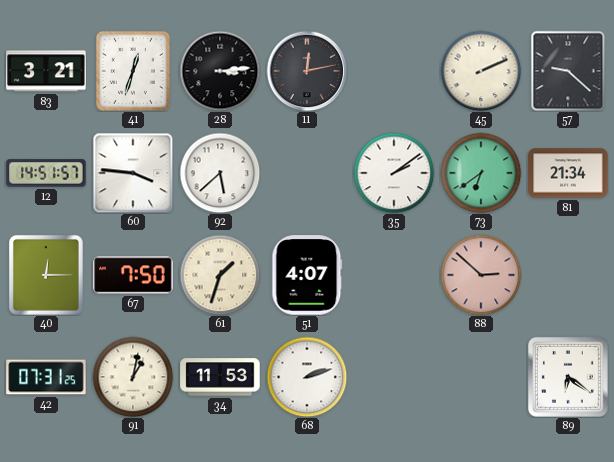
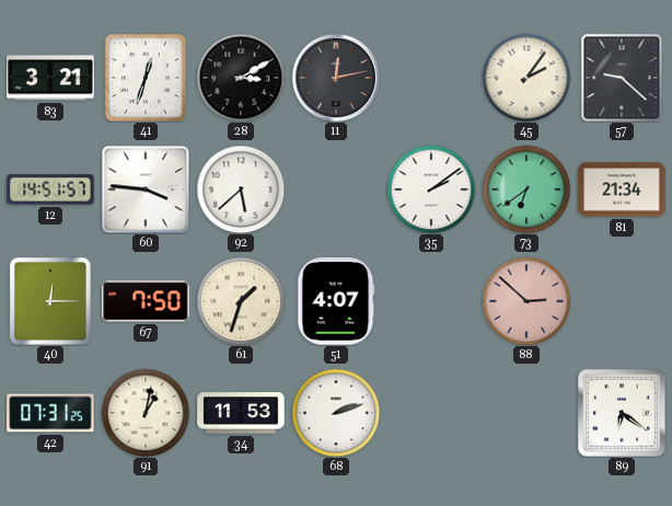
28: 3:14 -> 3:10 (241, 78)
45: 2:11 -> 2:06 (526, 78)
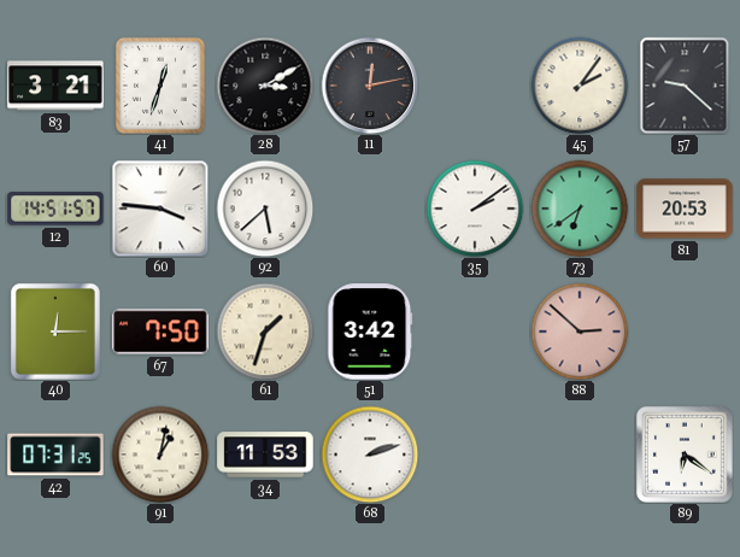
81: 21:34 -> 20:53 (685, 209)
51: 4:07 -> 3:42 (370, 332)
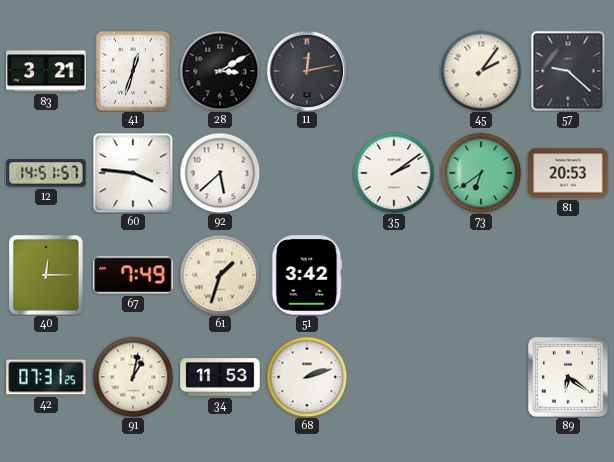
67: 7:50 -> 7:49 (133, 275)
88: 2:52 -> none (580, 332)
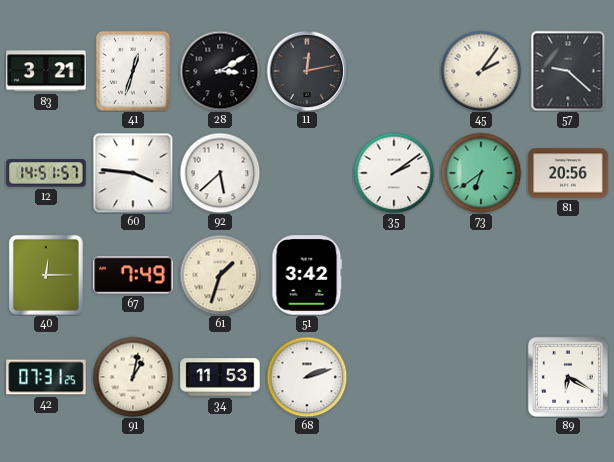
81: 20:53 -> 20:56 (568, 173)
89: 6:21 -> 6:20 (568, 377)
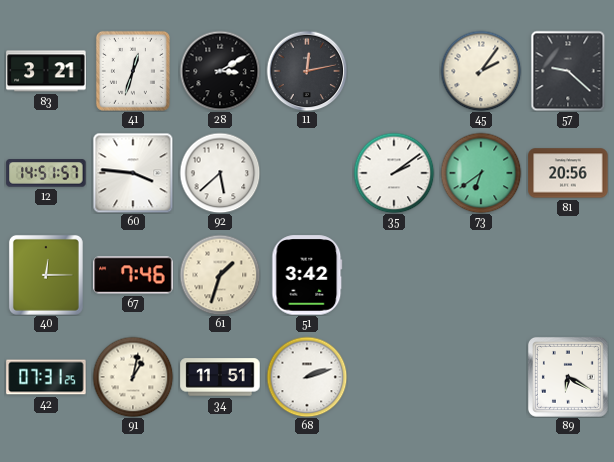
67: 7:49 -> 7:46 (133, 275)
34: 11:53 -> 11:51 (220, 377)
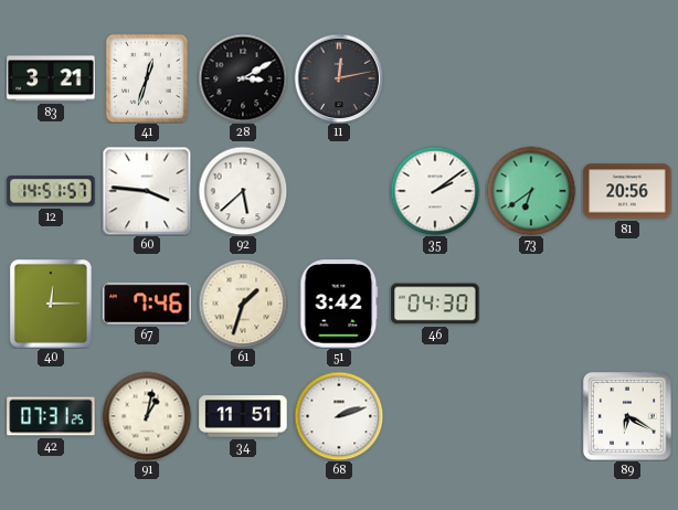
45: 2:06 -> none (481, 71)
57: 9:22 -> none (568, 71)
46: none -> 04:30 (435, 304)
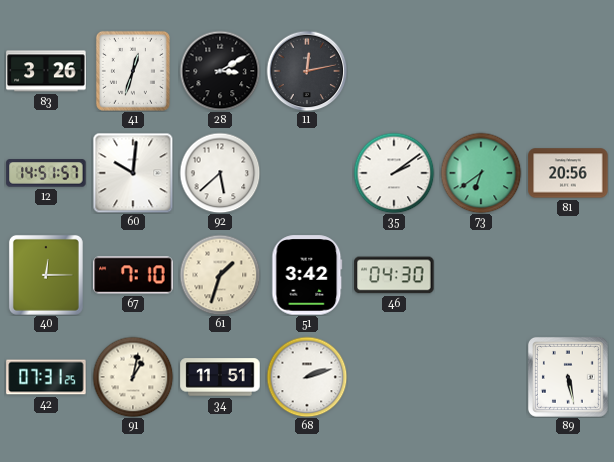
83: 3:21 -> 3:26 (46, 71)
60: 3:46 -> 10:01 (133, 173)
67: 7:46 -> 7:10 (133, 275)
89: 6:20 -> 5:28 (568, 377)
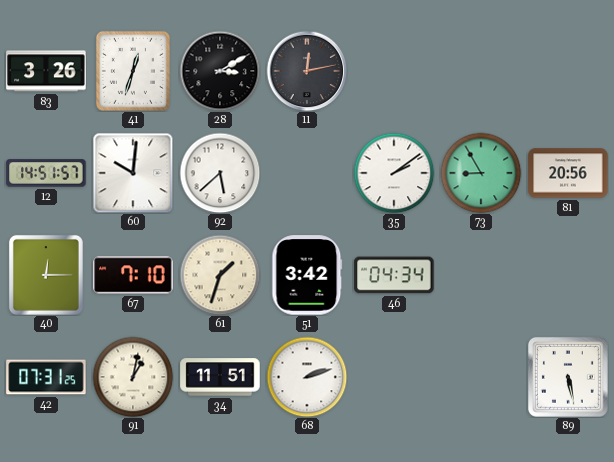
73: 6:39 -> 8:55 (481, 173)
46: 04:30 -> 04:34 (394, 275)
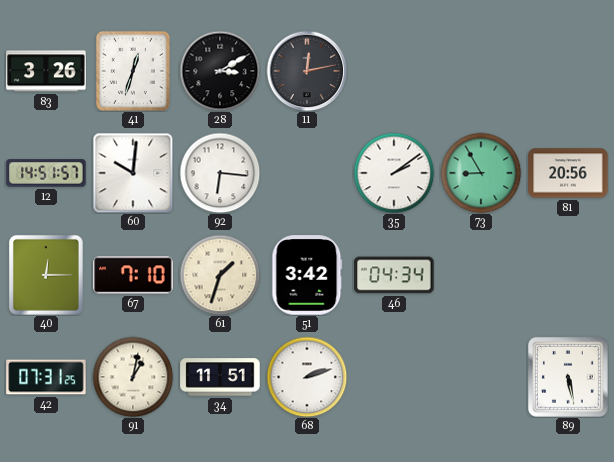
92: 5:38 -> 6:16 (220, 173)
